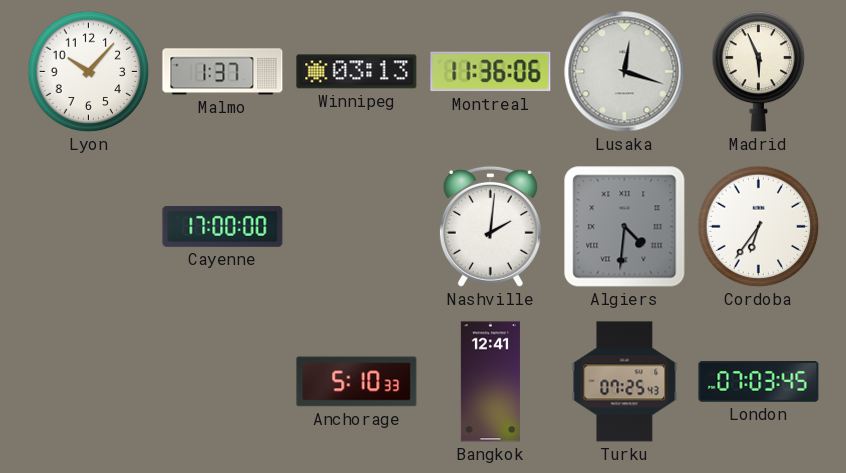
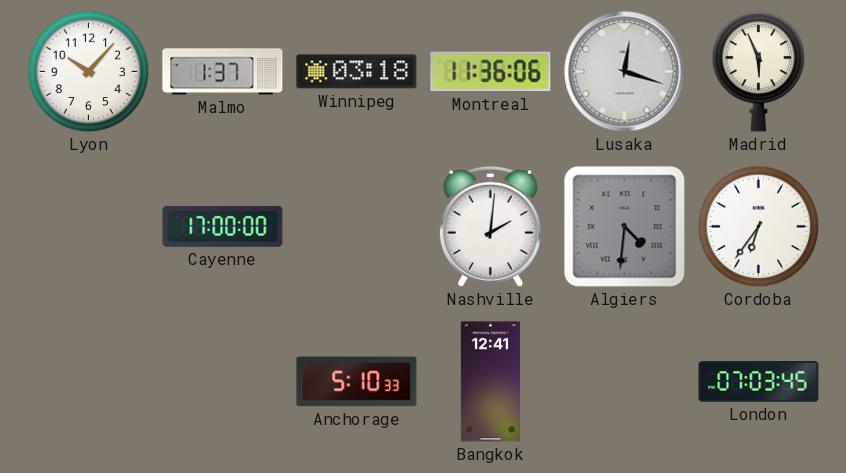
Winnipeg: 03:13 -> 03:18 (357, 72)
Turku: 07:25 -> none (625, 382)
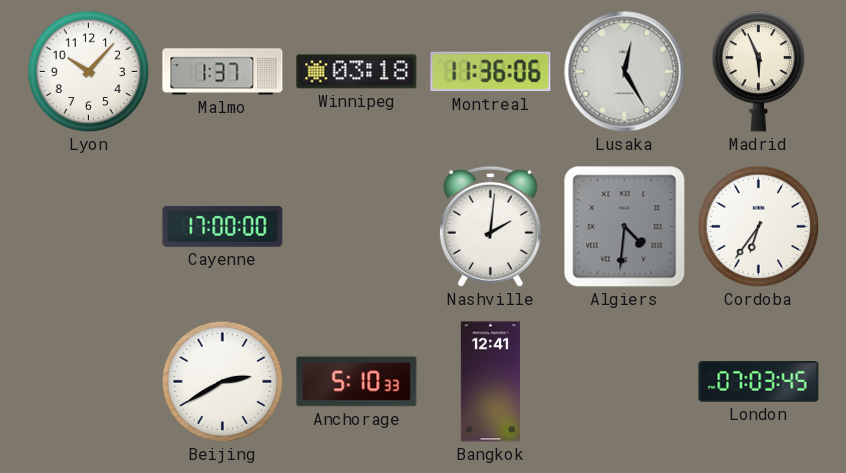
Lusaka: 12:18 -> 12:25 (625, 72)
Beijing: none -> 2:40 (223, 382)
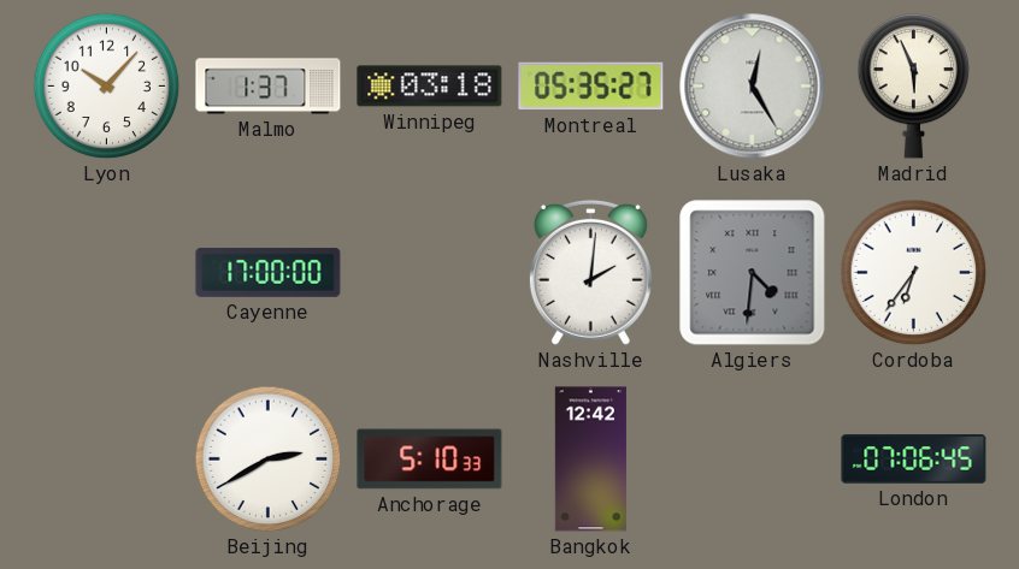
Montreal: 11:36 -> 05:35 (591, 87)
Bangkok: 12:41 -> 12:42 (590, 460)
London: 07:03 -> 07:06 (914, 460)
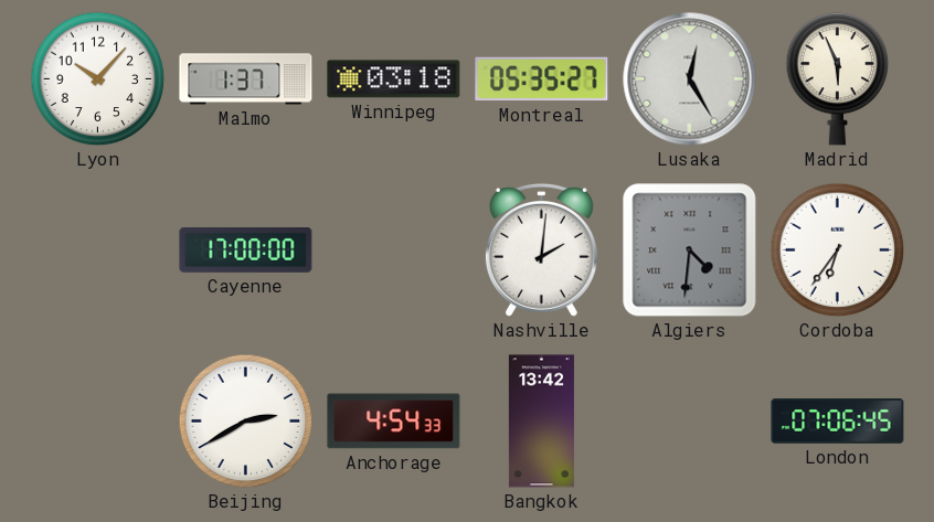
Anchorage: 5:10 -> 4:54 (394, 422)
Bangkok: 12:42 -> 13:42 (541, 422)
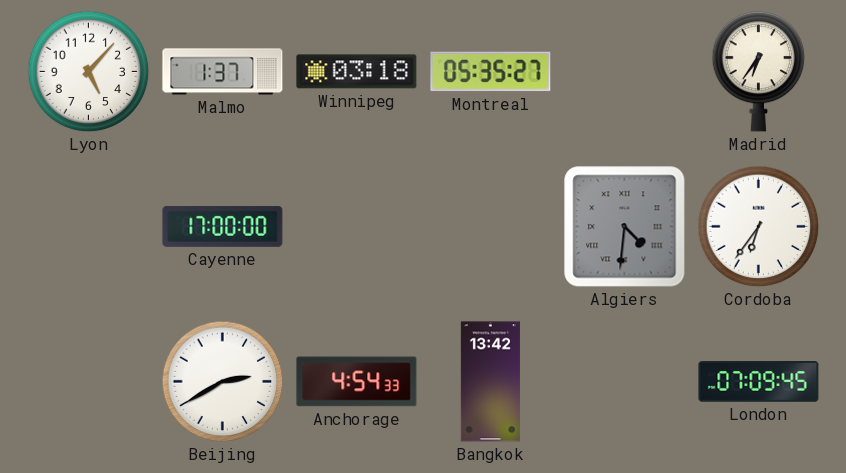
Lyon: 10:07 -> 5:07 (89, 72)
Lusaka: 12:25 -> none (690, 79)
Madrid: 5:56 -> 6:36 (759, 71)
Nashville: 2:01 -> none (541, 249)
London: 07:06 -> 07:09 (759, 382)
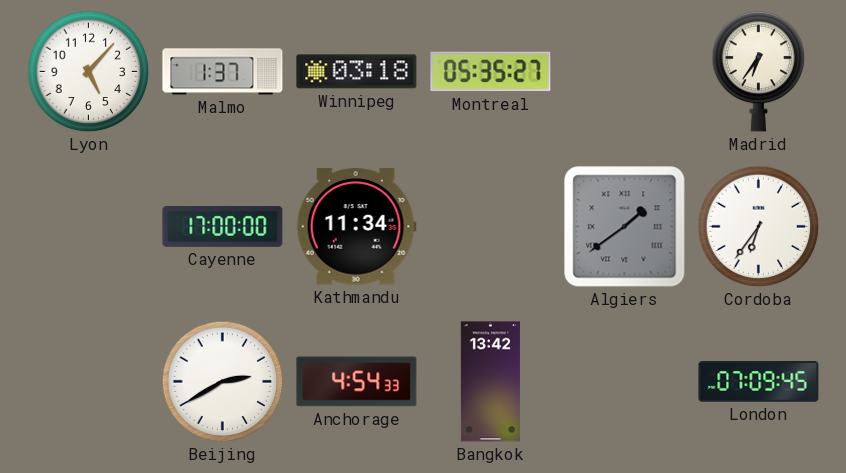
Kathmandu: none -> 11:34 (356, 227)
Algiers: 4:31 -> 1:39 (625, 227)
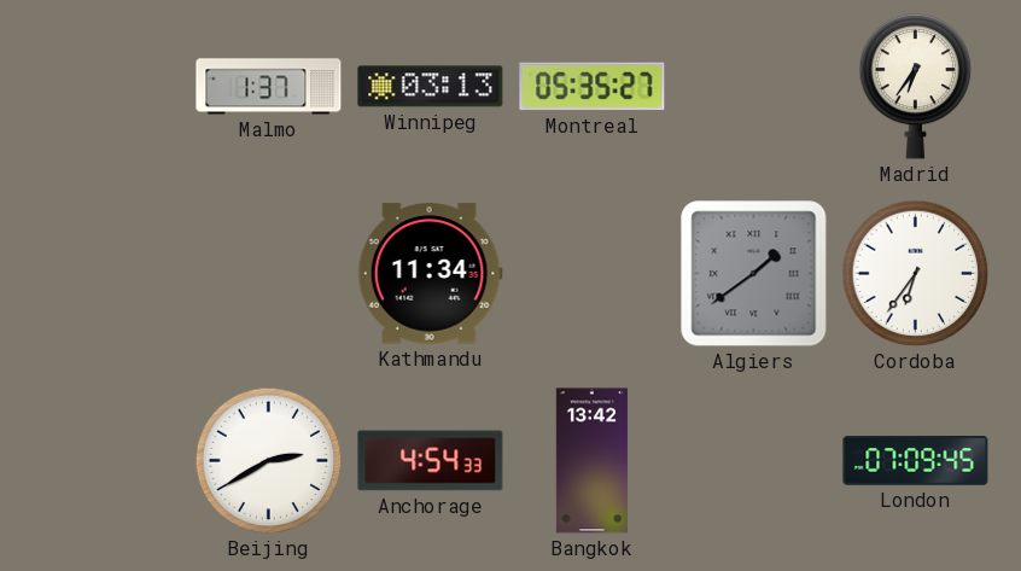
Lyon: 5:07 -> none (89, 72)
Winnipeg: 03:18 -> 03:13 (431, 87)
Cayenne: 17:00 -> none (223, 226)
